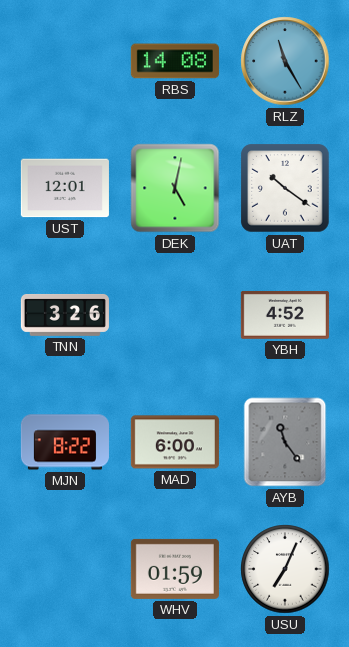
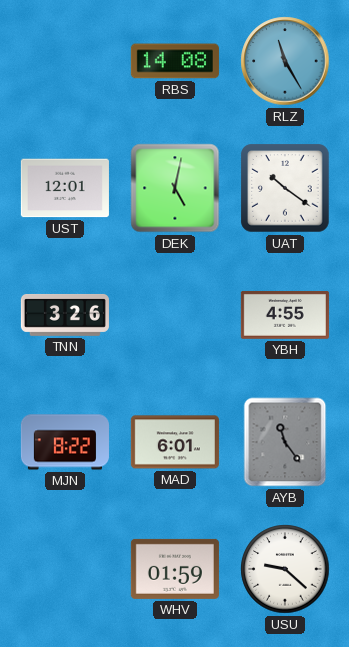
YBH: 4:52 -> 4:55 (285, 315)
MAD: 6:00 -> 6:01 (175, 442)
USU: 7:04 -> 9:22 (285, 569)
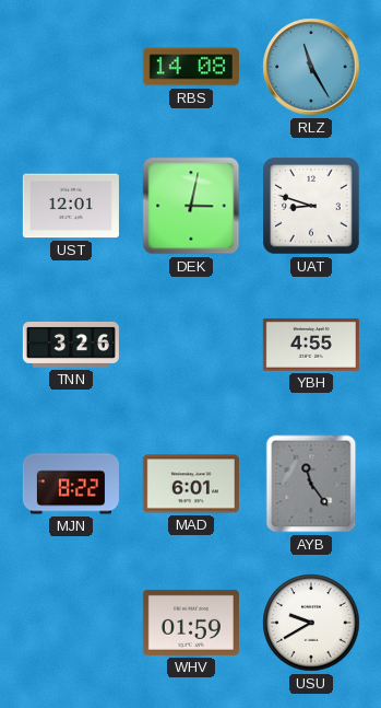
DEK: 5:02 -> 3:02 (191, 206)
UAT: 10:21 -> 8:48 (311, 206)
USU: 9:22 -> 9:40 (311, 623)
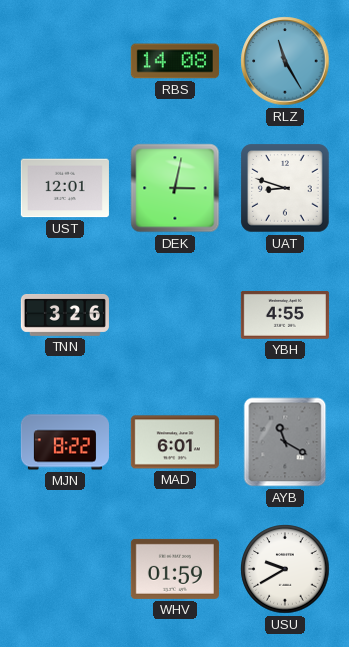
AYB: 11:24 -> 11:20 (285, 442)
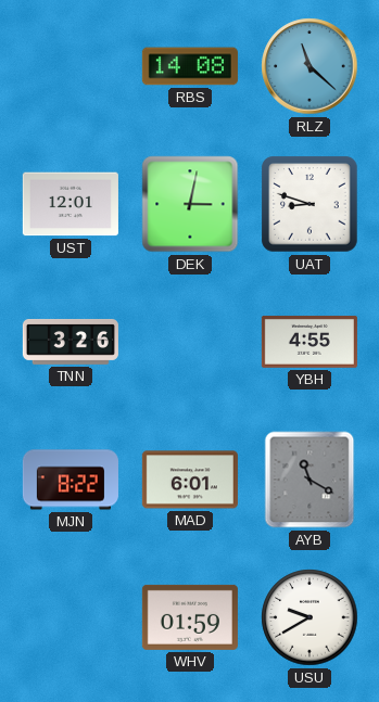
RLZ: 11:25 -> 11:22 (309, 66)
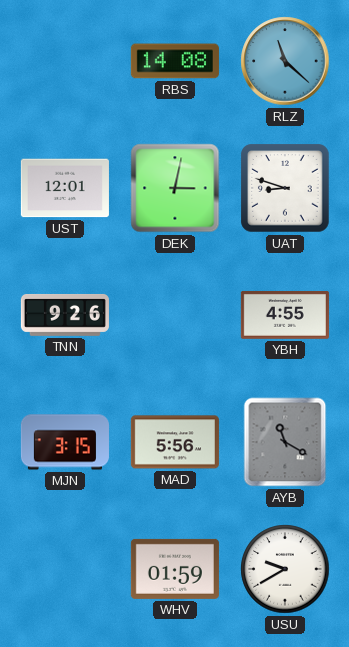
TNN: 3:26 -> 9:26 (65, 315)
MJN: 8:22 -> 3:15 (65, 442)
MAD: 6:01 -> 5:56 (175, 442)
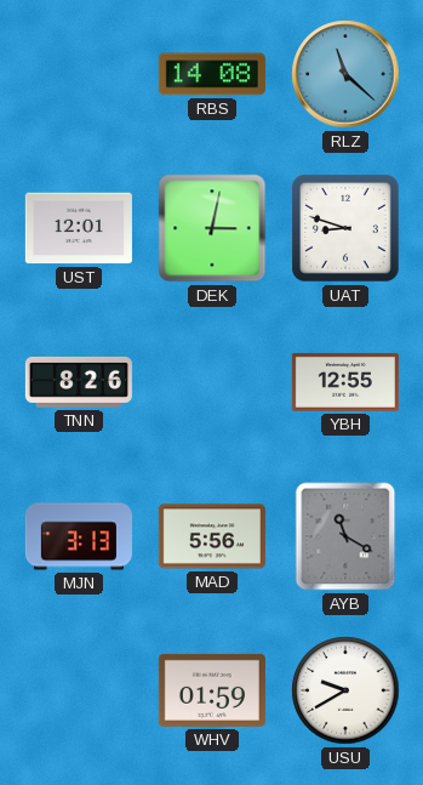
TNN: 9:26 -> 8:26 (79, 382)
YBH: 4:55 -> 12:55 (345, 382)
MJN: 3:15 -> 3:13 (79, 536)
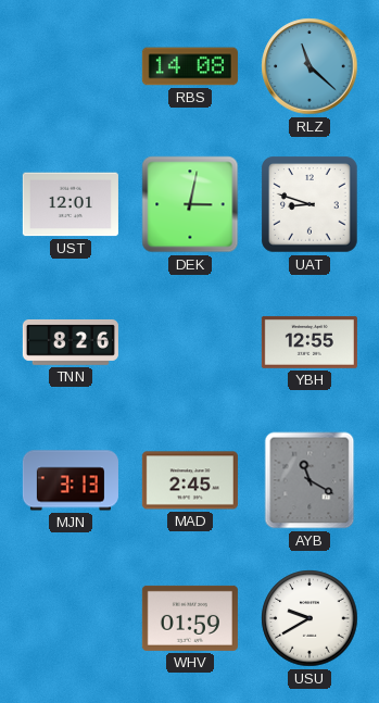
MAD: 5:56 -> 2:45 (190, 480)
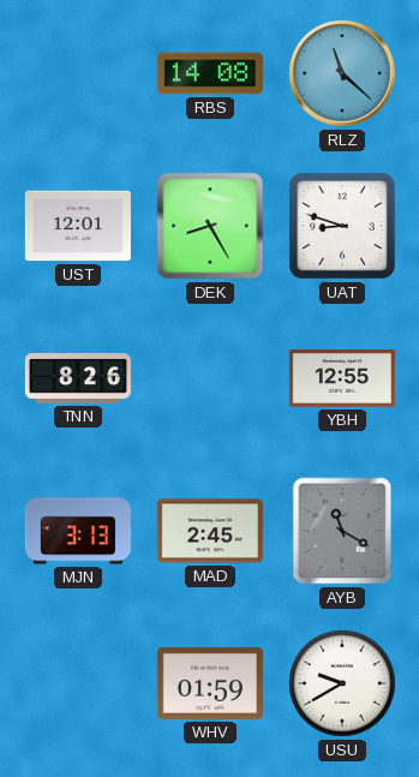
DEK: 3:02 -> 8:25 (210, 226)
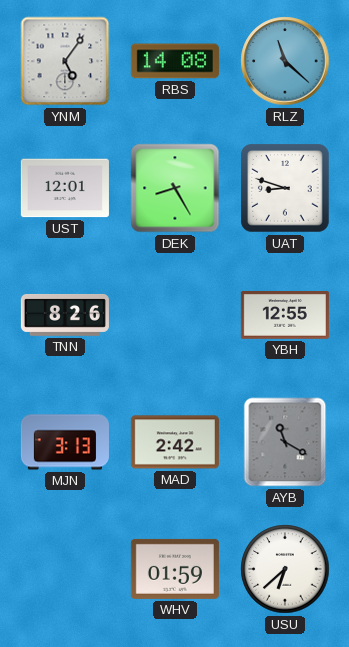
YNM: none -> 5:06 (65, 61)
MAD: 2:45 -> 2:42 (175, 442)
USU: 9:40 -> 6:38 (285, 569)
